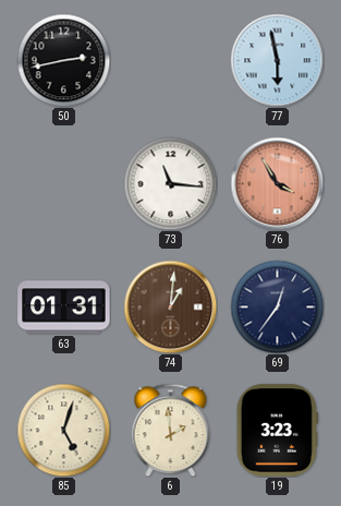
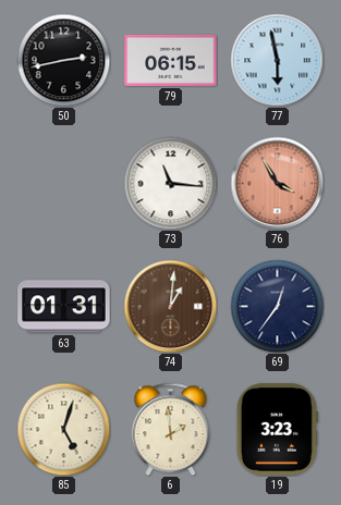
79: none -> 06:15 (171, 60)
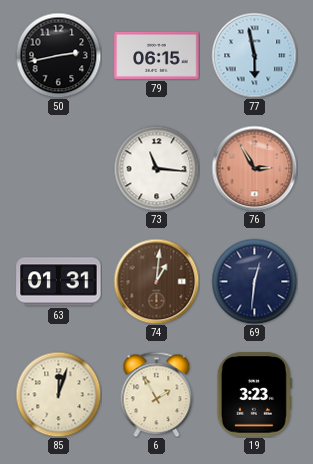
76: 3:55 -> 2:55 (254, 168)
69: 12:36 -> 12:31 (254, 281)
85: 5:03 -> 12:03 (58, 394)
6: 1:59 -> 1:55 (157, 394)
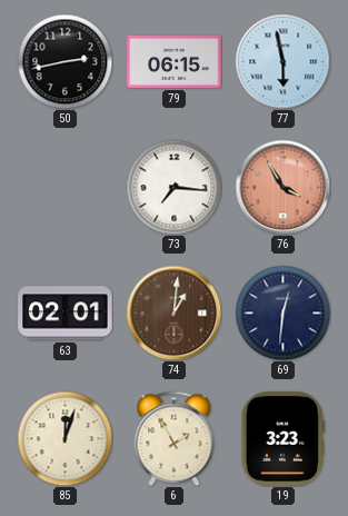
73: 11:16 -> 7:16 (173, 187)
76: 2:55 -> 3:55 (282, 187)
63: 01:31 -> 02:01 (66, 314)
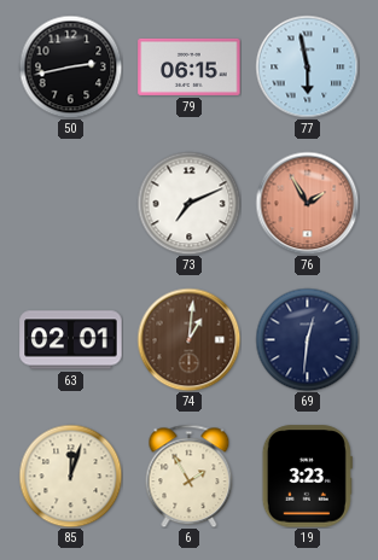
73: 7:16 -> 7:11 (188, 203)
76: 3:55 -> 1:55 (307, 203)
